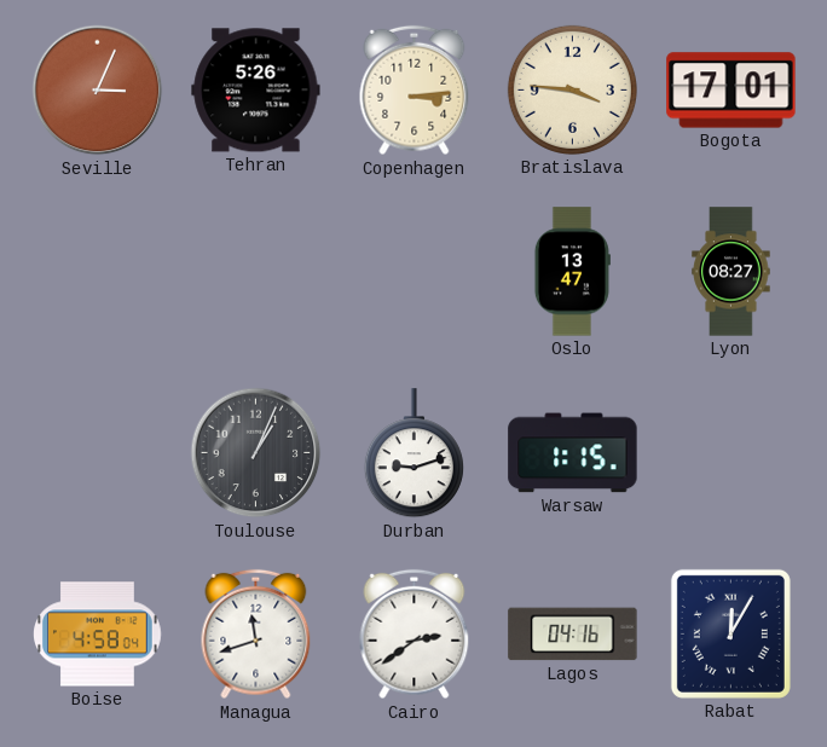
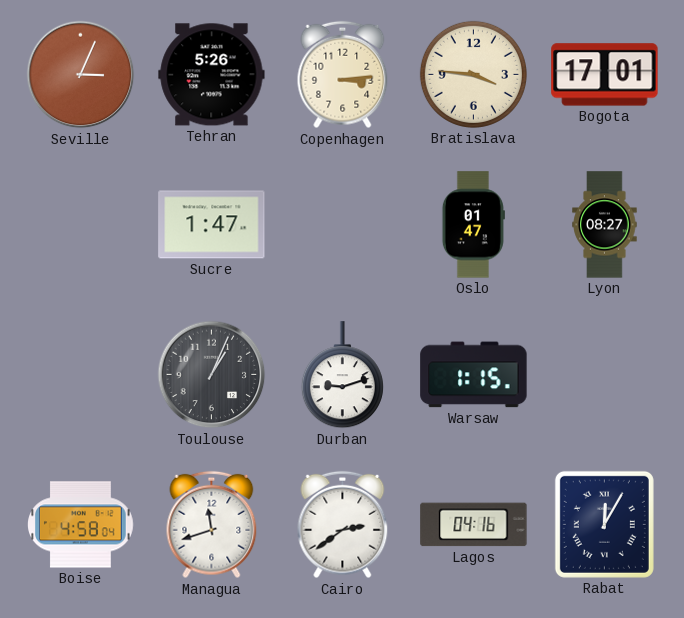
Sucre: none -> 1:47 (212, 225)
Oslo: 13:47 -> 01:47 (473, 225)
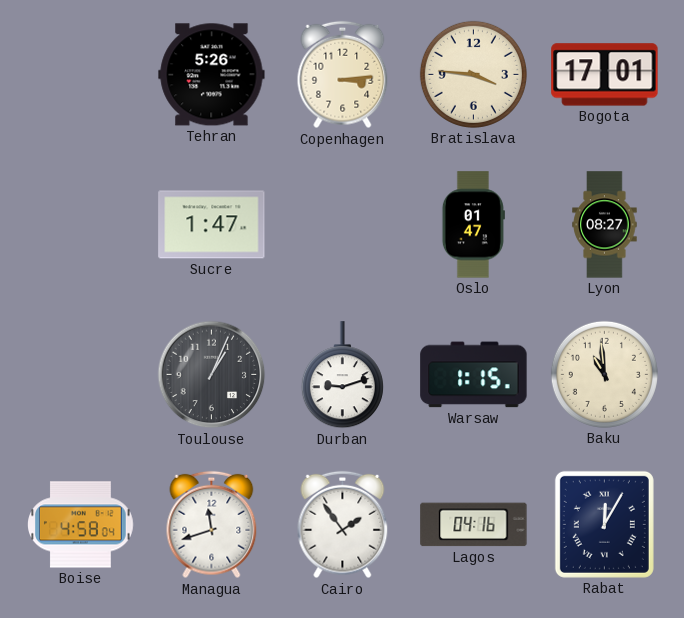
Seville: 3:04 -> none (81, 75)
Baku: none -> 10:59 (604, 374)
Cairo: 2:39 -> 1:54 (343, 525)
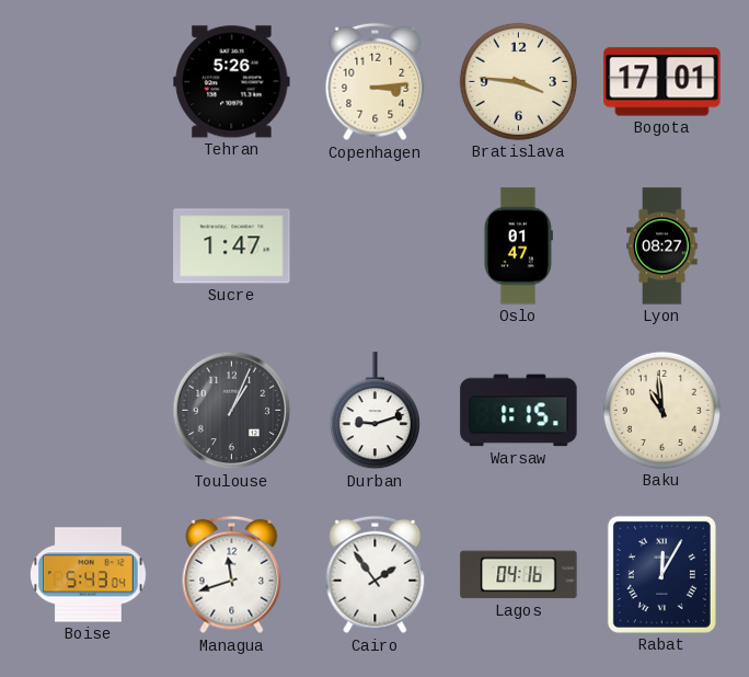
Boise: 4:58 -> 5:43 (89, 575)
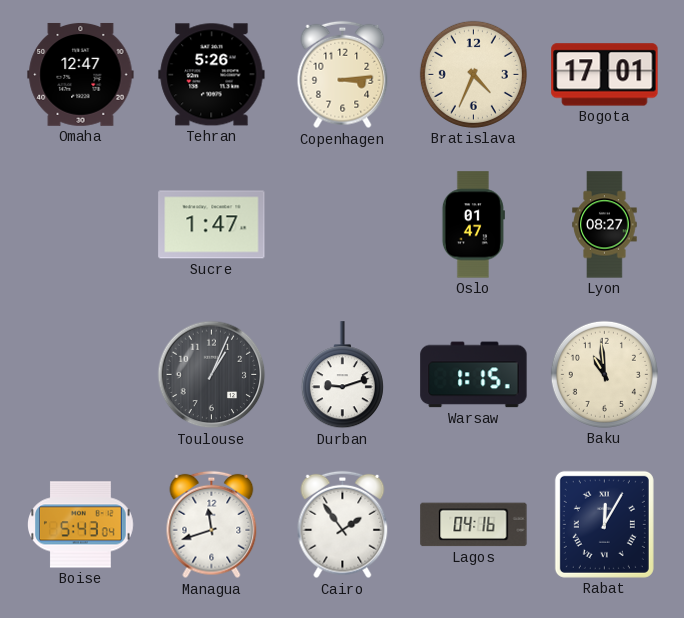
Omaha: none -> 12:47 (81, 75)
Bratislava: 3:46 -> 4:34 (473, 74)
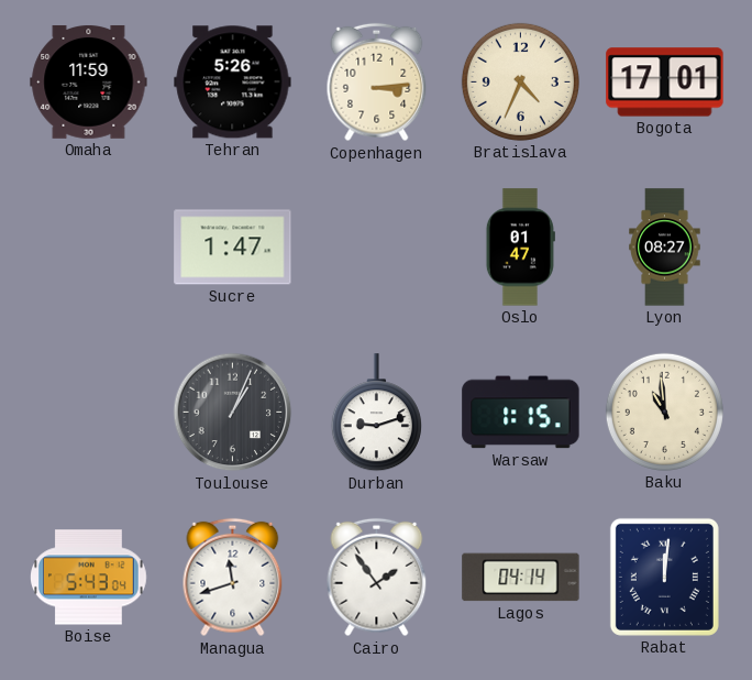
Omaha: 12:47 -> 11:59 (89, 83)
Lagos: 04:16 -> 04:14 (521, 578)
Rabat: 12:05 -> 12:01 (664, 577)
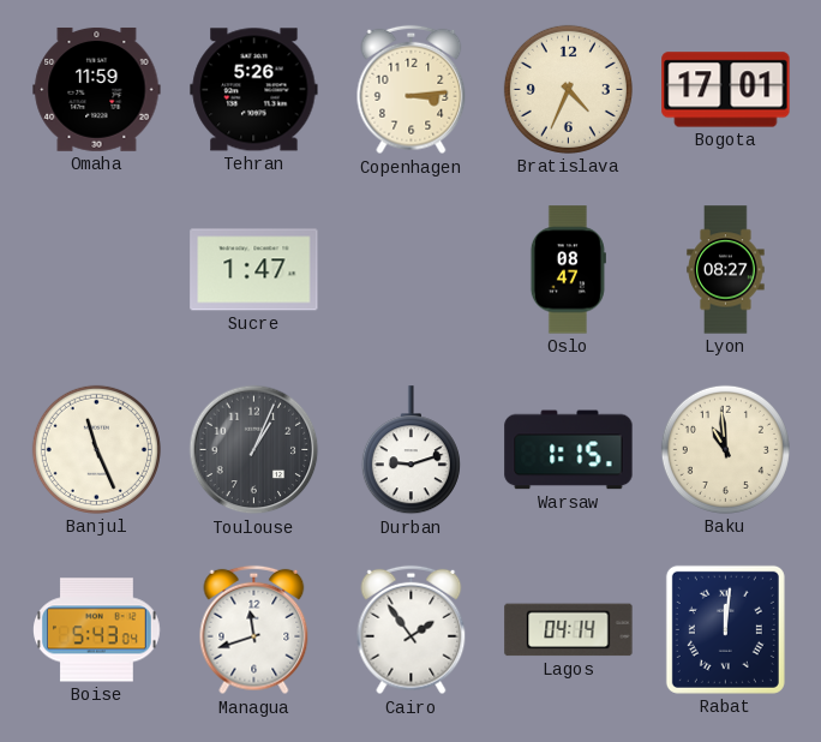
Oslo: 01:47 -> 08:47 (568, 270)
Banjul: none -> 11:26 (96, 449)
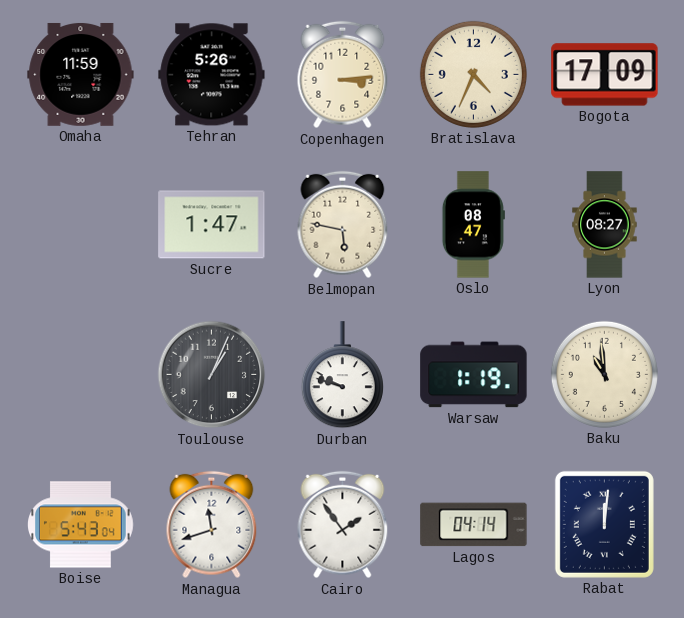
Bogota: 17:01 -> 17:09 (605, 75)
Belmopan: none -> 5:47 (343, 225)
Banjul: 11:26 -> none (96, 449)
Durban: 9:12 -> 9:48 (342, 375)
Warsaw: 1:15 -> 1:19 (474, 375)
